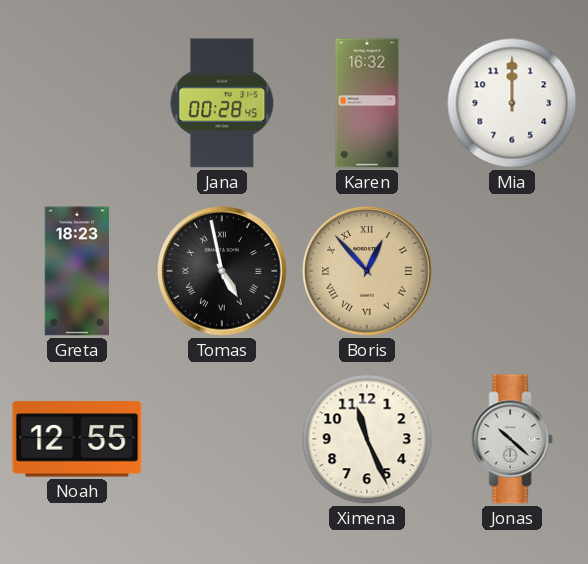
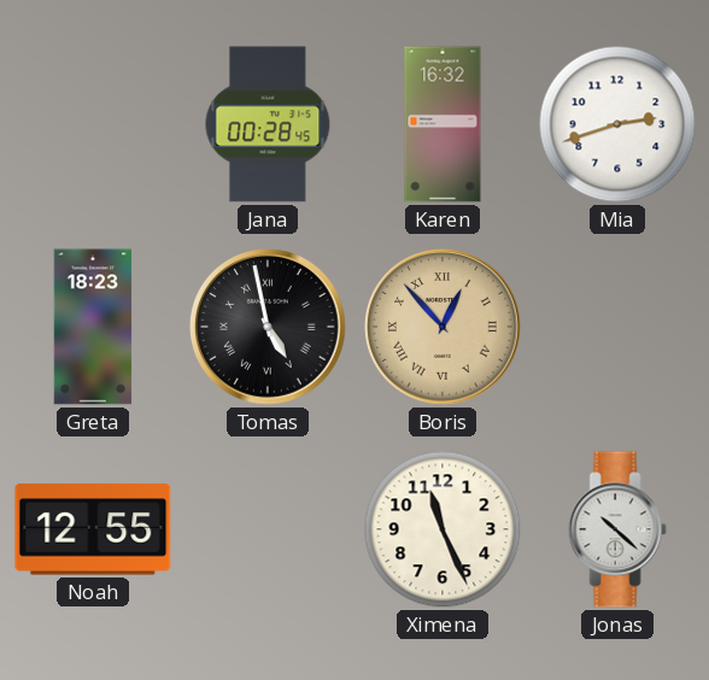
Mia: 12:00 -> 2:42 (617, 124)
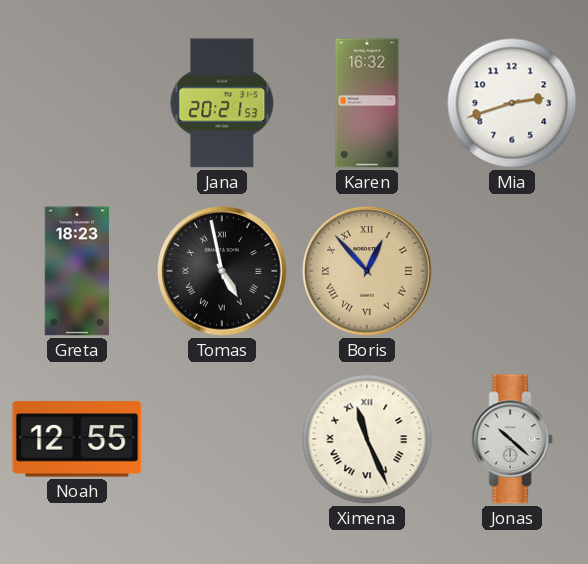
Jana: 00:28 -> 20:21 (222, 103)
Ximena numerals: Arabic -> Roman (367, 439)
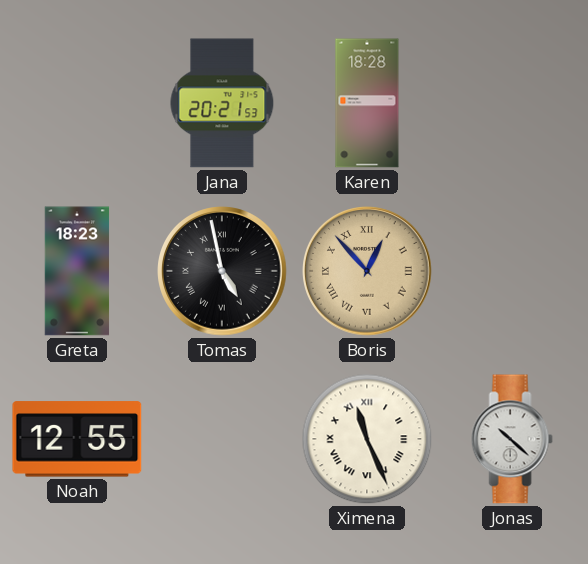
Karen: 16:32 -> 18:28 (367, 103)
Mia: 2:42 -> none (512, 103)
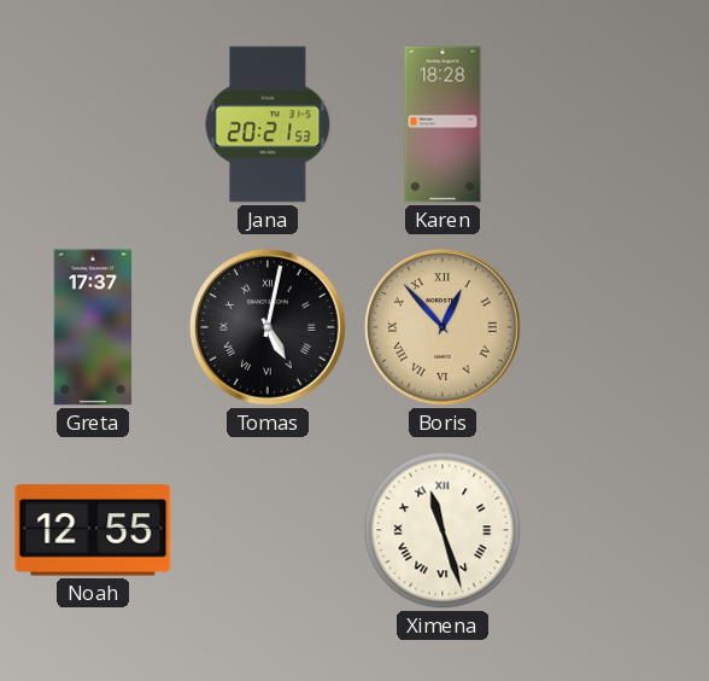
Greta: 18:23 -> 17:37 (93, 327)
Tomas: 4:58 -> 5:02 (268, 327)
Ximena: 11:26 -> 11:27 (443, 530)
Jonas: 10:22 -> none (512, 439)
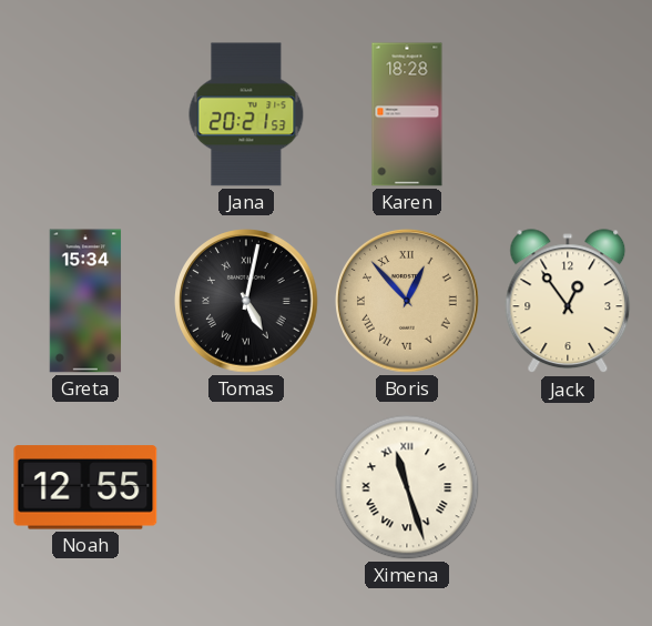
Greta: 17:37 -> 15:34 (85, 301)
Jack: none -> 12:54 (568, 302)
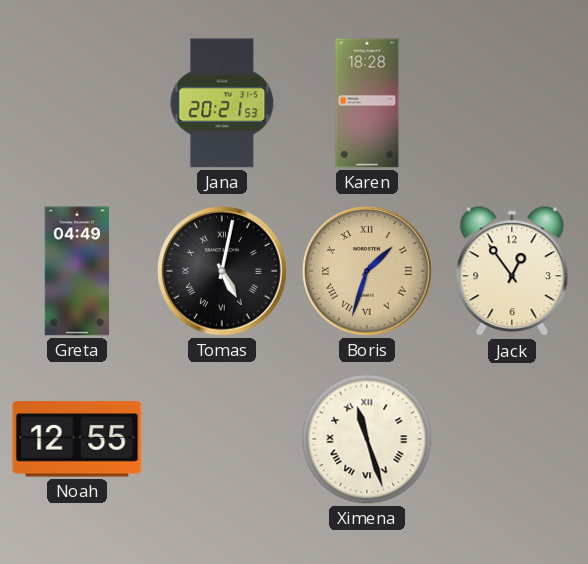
Greta: 15:34 -> 04:49 (77, 271)
Boris: 12:53 -> 1:33 (367, 271)
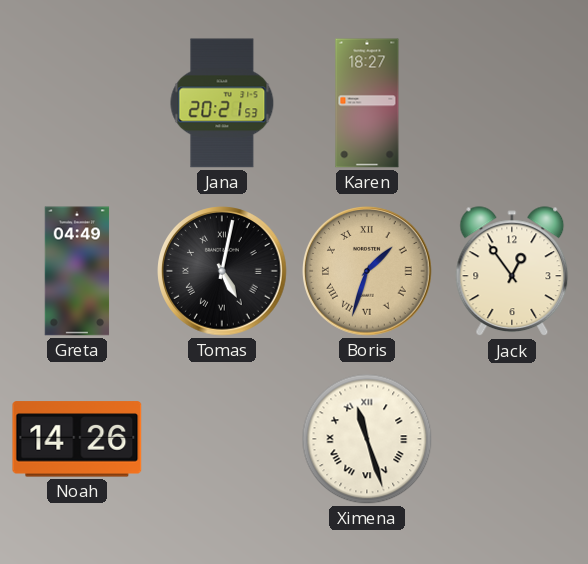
Karen: 18:28 -> 18:27 (367, 103)
Noah: 12:55 -> 14:26 (77, 439)
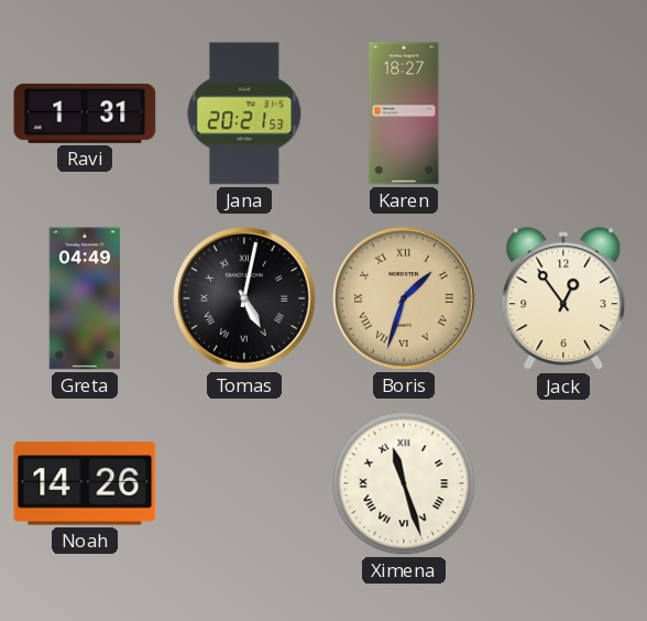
Ravi: none -> 1:31 (85, 113)
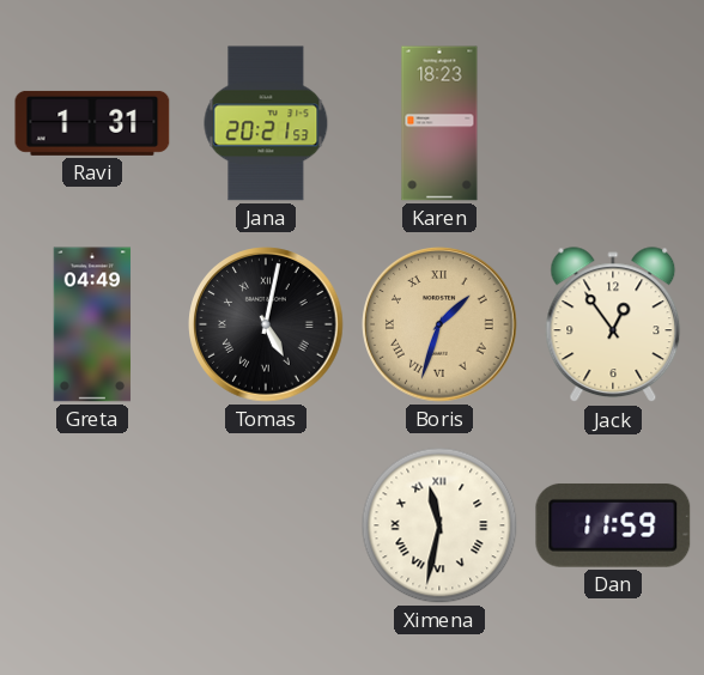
Karen: 18:27 -> 18:23 (439, 123)
Noah: 14:26 -> none (85, 483)
Ximena: 11:27 -> 11:32 (439, 525)
Dan: none -> 11:59 (613, 525)
